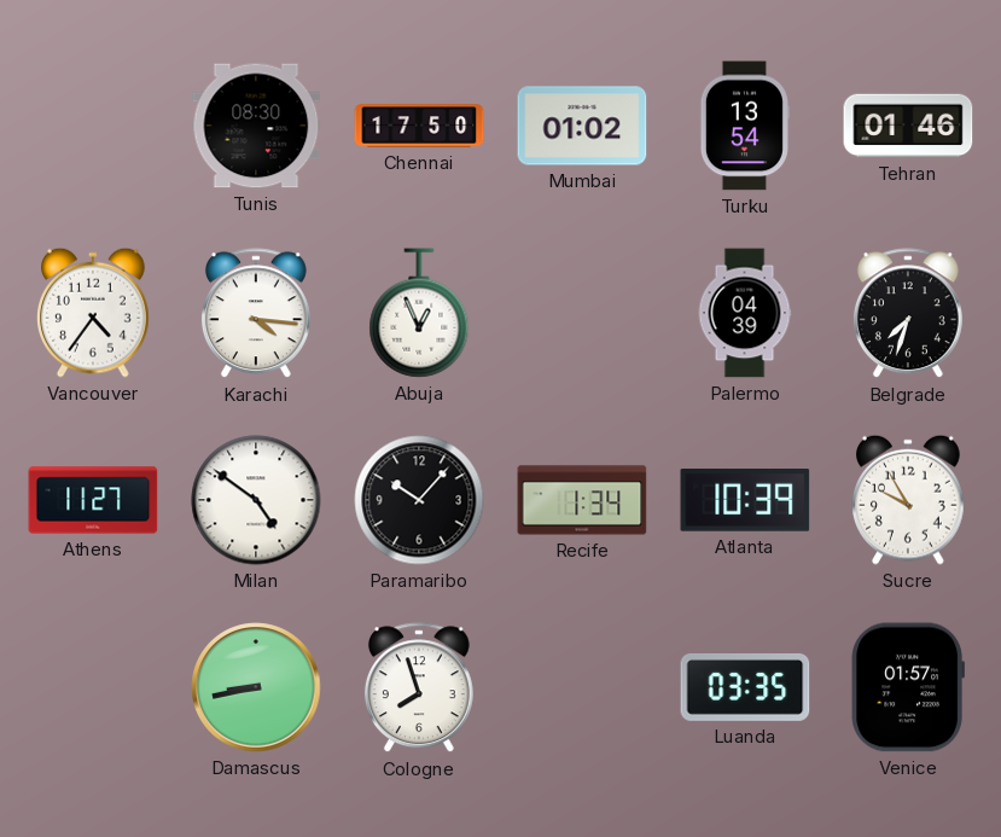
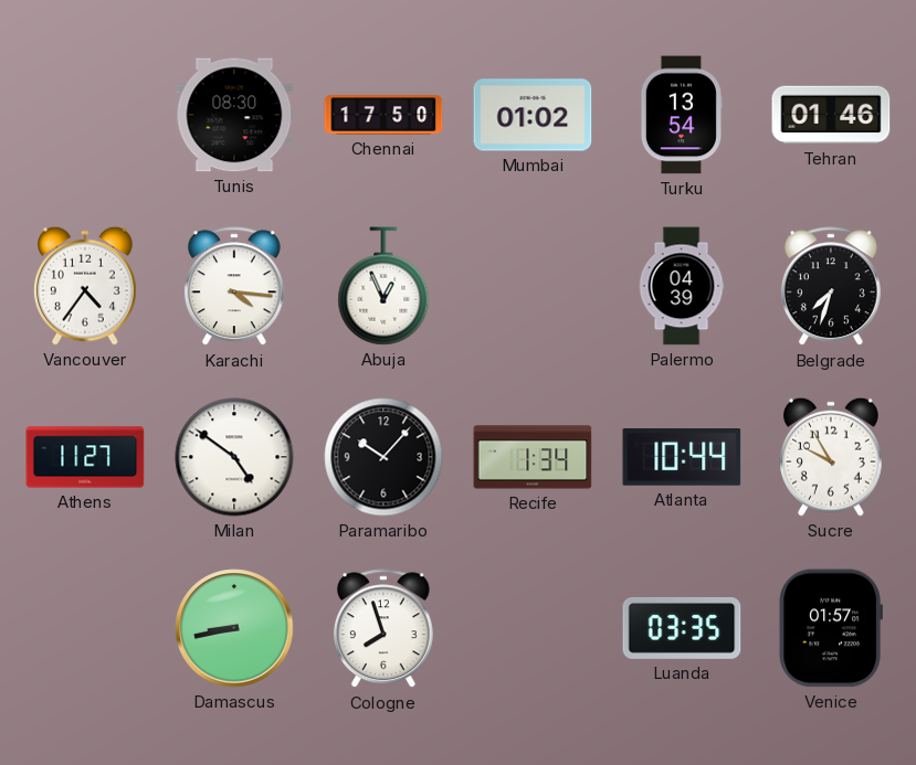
Atlanta: 10:39 -> 10:44 (682, 458)
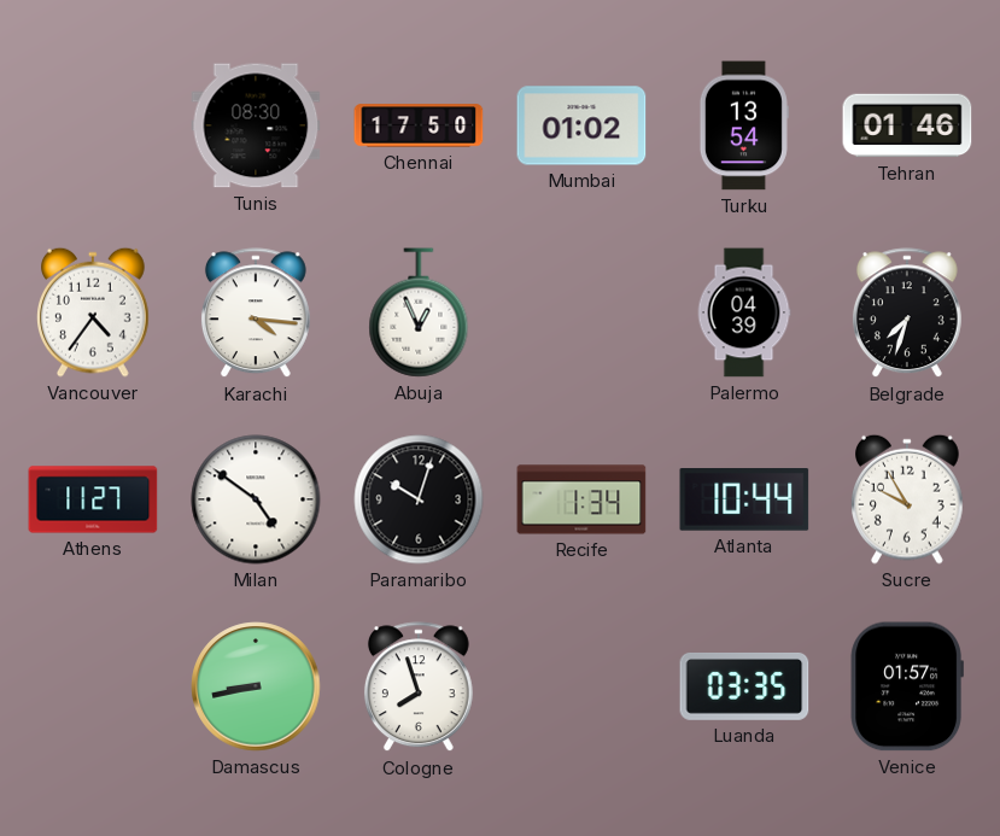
Paramaribo: 10:07 -> 10:03 (419, 499)
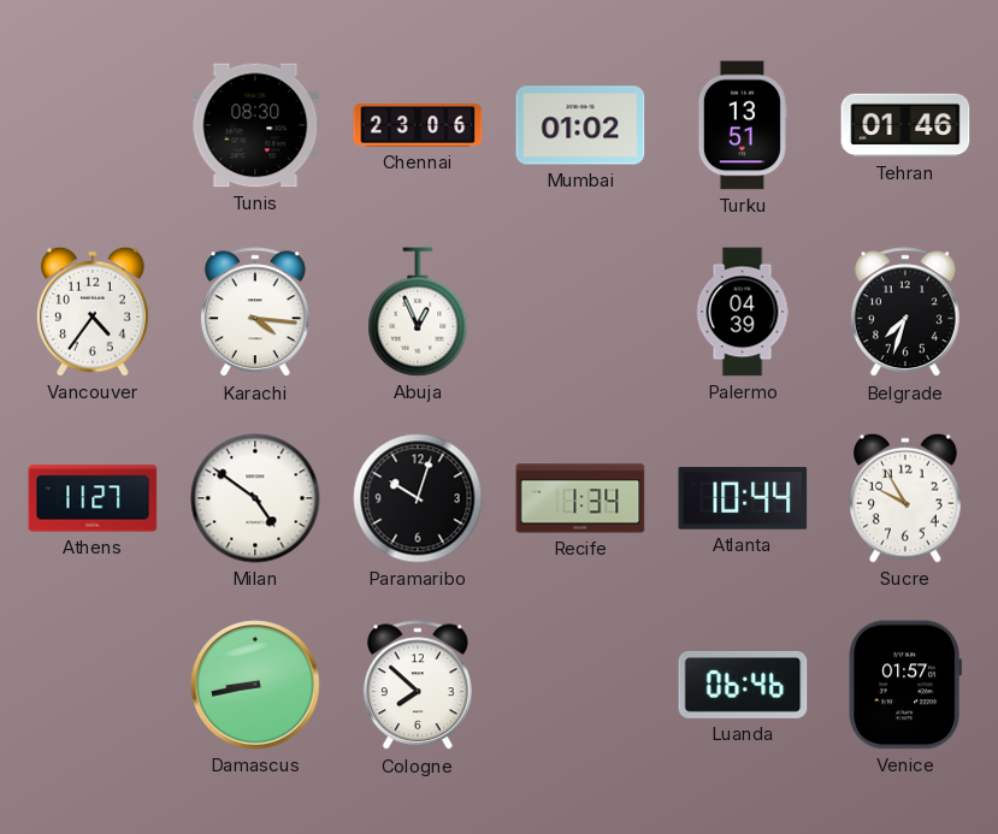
Chennai: 17:50 -> 23:06 (418, 125)
Turku: 13:54 -> 13:51 (743, 125)
Cologne: 7:57 -> 7:52 (418, 686)
Luanda: 03:35 -> 06:46 (743, 685)
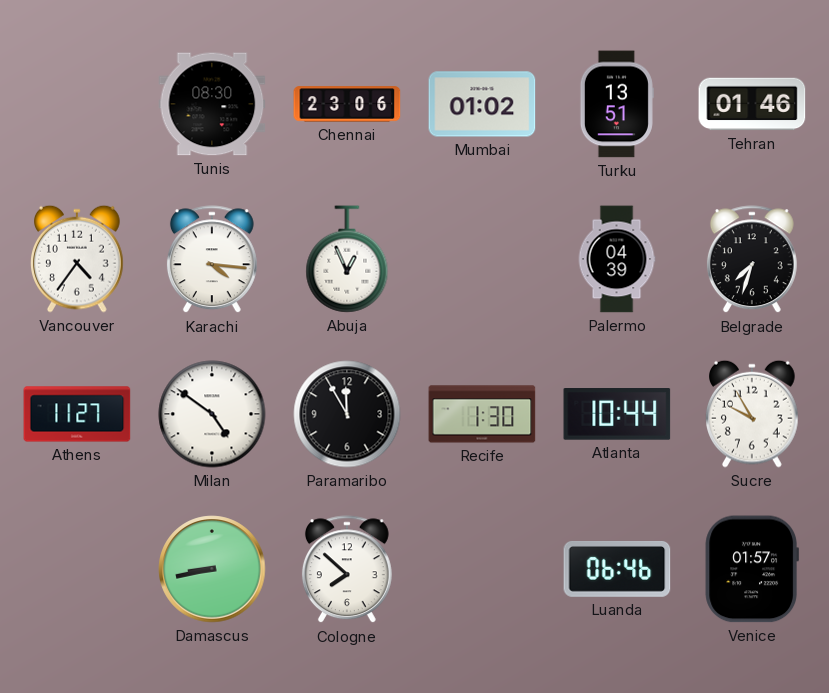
Paramaribo: 10:03 -> 11:55 (347, 414)
Recife: 1:34 -> 1:30 (482, 414)
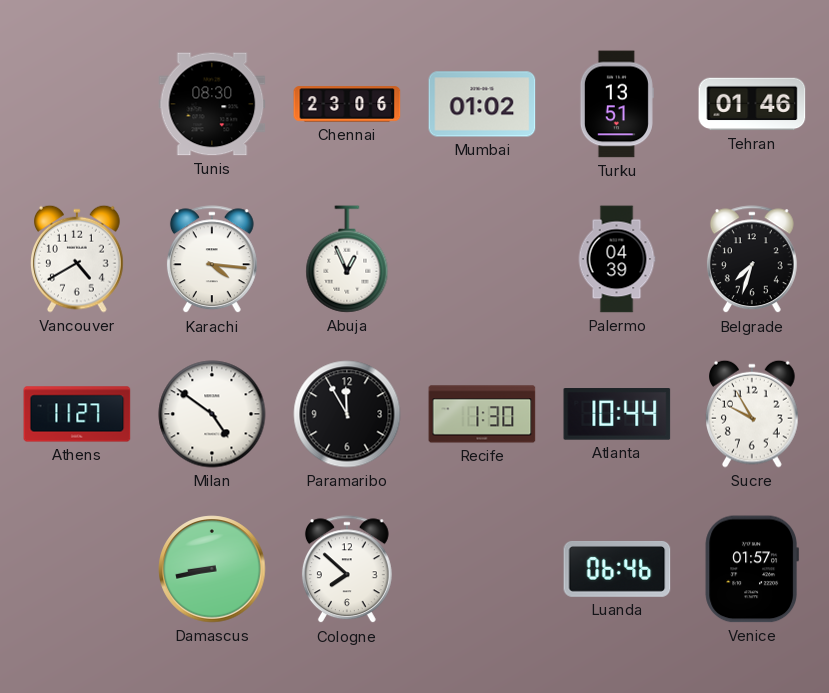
Vancouver: 4:36 -> 4:40 (78, 259)
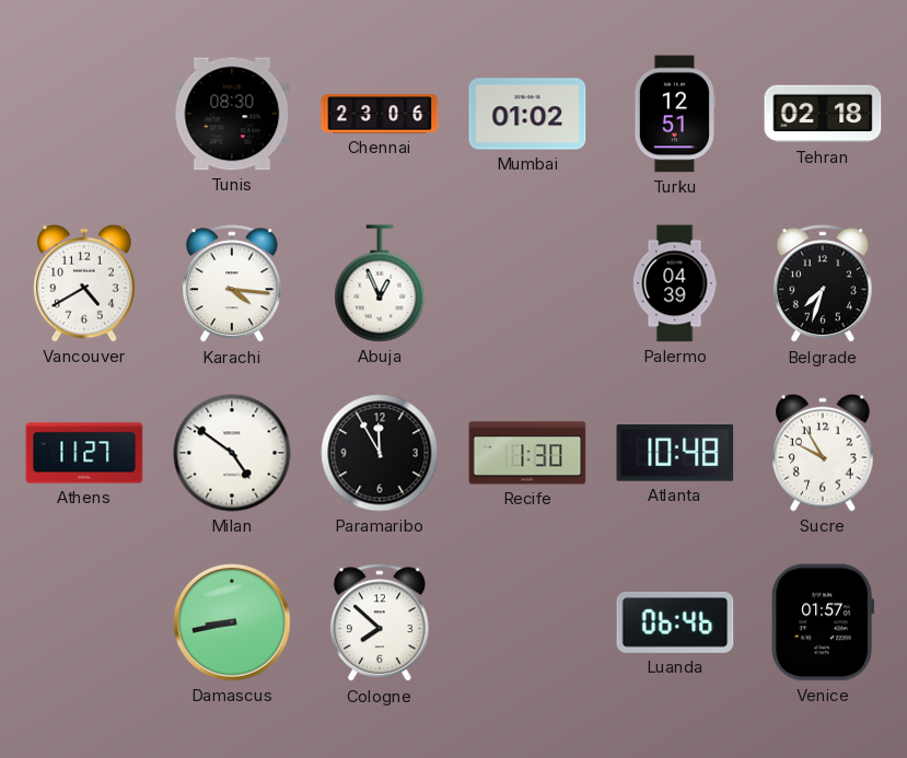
Turku: 13:51 -> 12:51 (675, 114)
Tehran: 01:46 -> 02:18 (823, 114)
Atlanta: 10:44 -> 10:48 (675, 454)
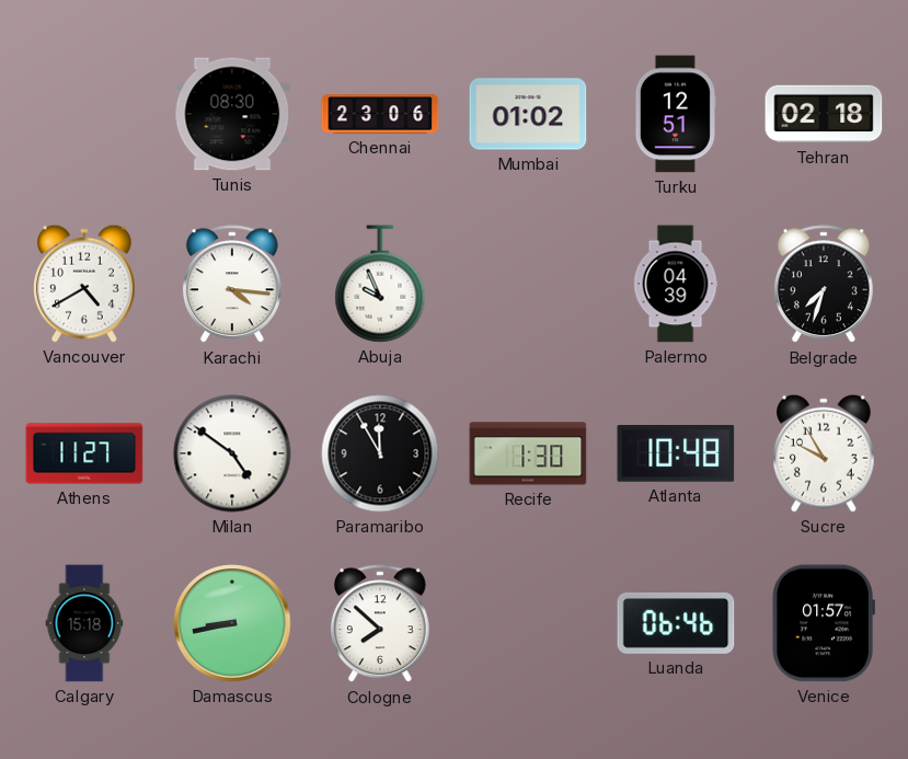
Abuja: 12:56 -> 9:56 (380, 284)
Calgary: none -> 15:18 (84, 623)
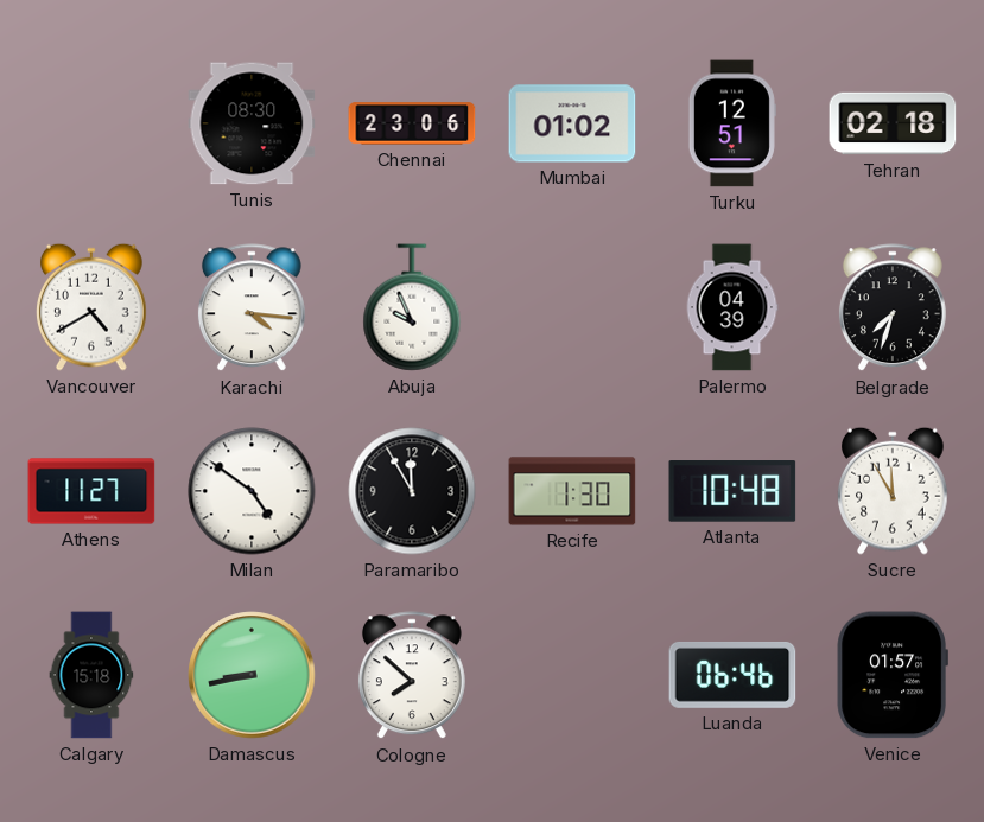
Sucre: 9:55 -> 11:55 (894, 491)
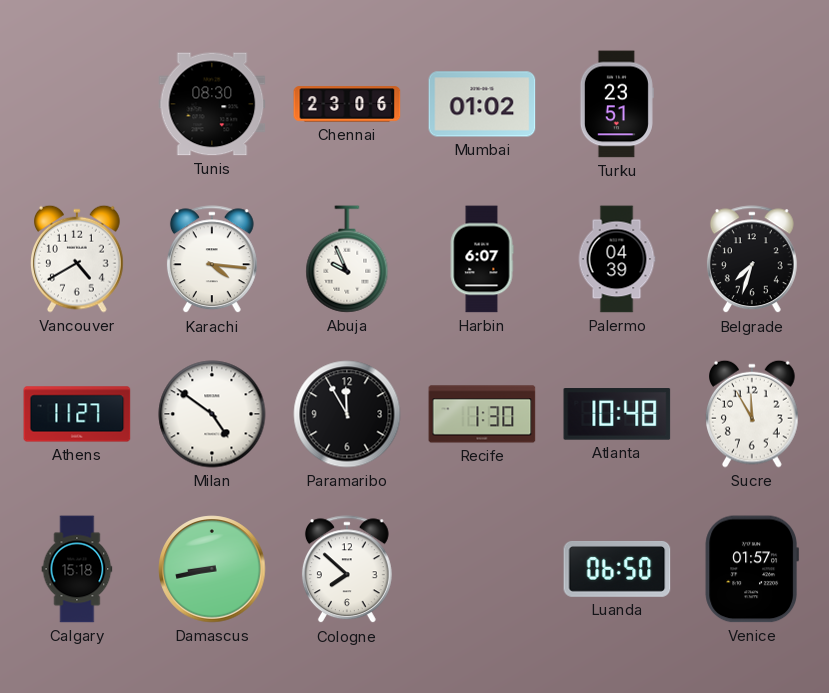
Turku: 12:51 -> 23:51 (617, 104)
Tehran: 02:18 -> none (893, 123)
Harbin: none -> 6:07 (482, 259)
Luanda: 06:46 -> 06:50 (617, 569)
